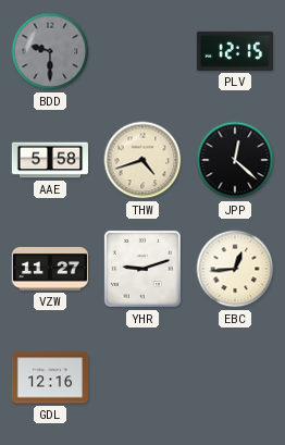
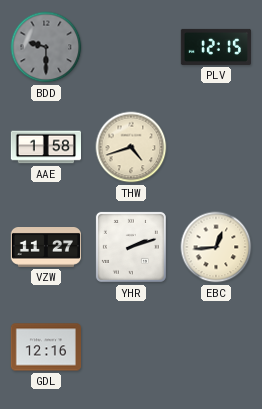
AAE: 5:58 -> 1:58 (45, 147)
JPP: 12:22 -> none (235, 160)
YHR: 9:12 -> 2:12 (131, 247)
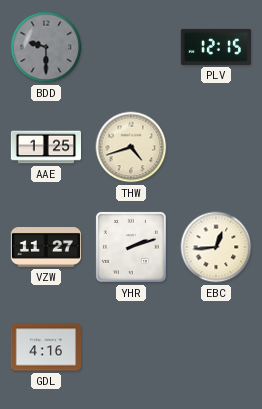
AAE: 1:58 -> 1:25 (45, 147)
GDL: 12:16 -> 4:16 (45, 347)
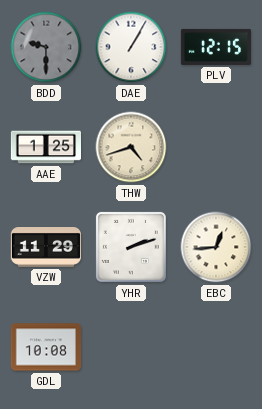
DAE: none -> 1:05 (131, 47)
VZW: 11:27 -> 11:29 (45, 248)
GDL: 4:16 -> 10:08 (45, 347)
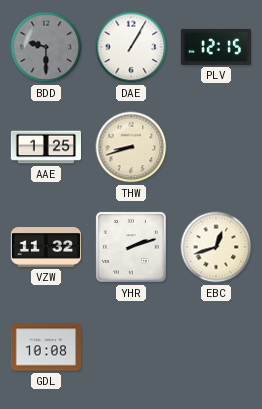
THW: 4:42 -> 8:42 (131, 147)
VZW: 11:29 -> 11:32 (45, 248)
EBC: 12:44 -> 12:42 (216, 247)
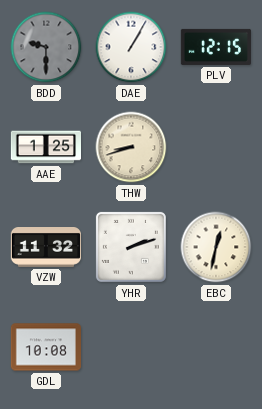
EBC: 12:42 -> 12:32 (216, 247)
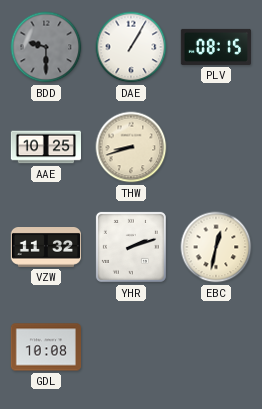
PLV: 12:15 -> 08:15 (215, 47)
AAE: 1:25 -> 10:25 (45, 147)
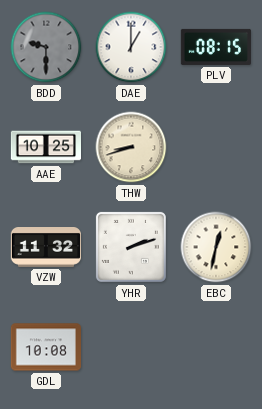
DAE: 1:05 -> 1:00 (131, 47)
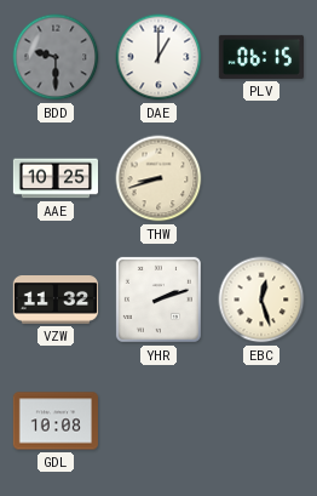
PLV: 08:15 -> 06:15 (260, 57)
EBC: 12:32 -> 12:27 (261, 300)
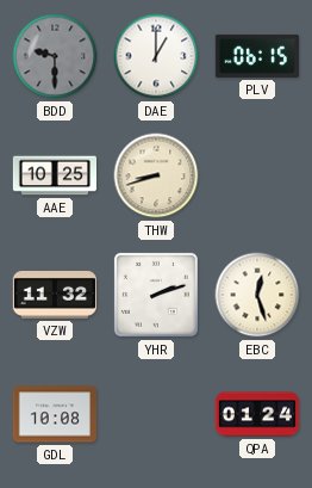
QPA: none -> 01:24 (256, 414)
